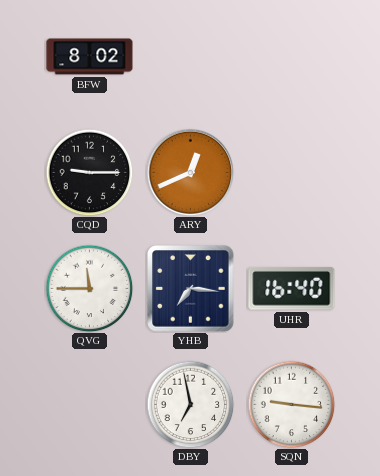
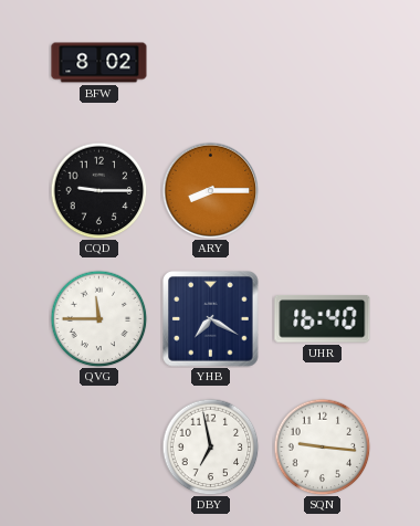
ARY: 12:41 -> 8:15 (210, 190)
YHB: 7:16 -> 7:20 (211, 319)
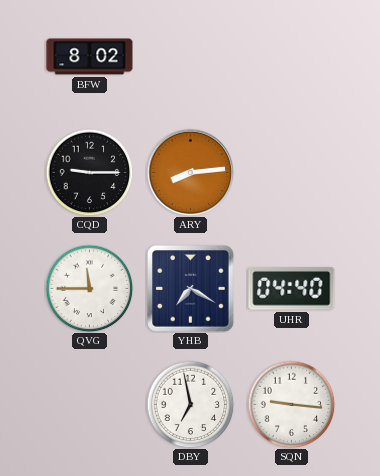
ARY: 8:15 -> 8:14 (190, 172)
UHR: 16:40 -> 04:40 (292, 289)
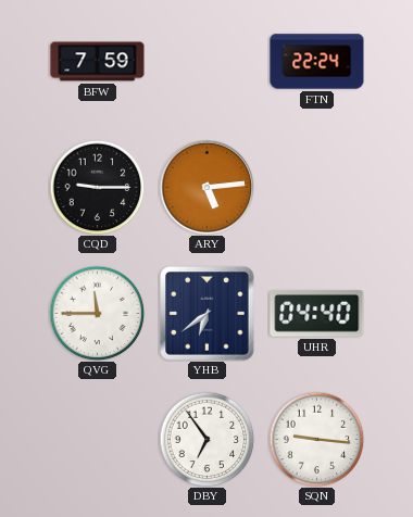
BFW: 8:02 -> 7:59 (98, 62)
FTN: none -> 22:24 (317, 62)
ARY: 8:14 -> 5:14 (206, 187)
YHB: 7:20 -> 6:39 (208, 314)
DBY: 6:58 -> 6:54 (206, 439)
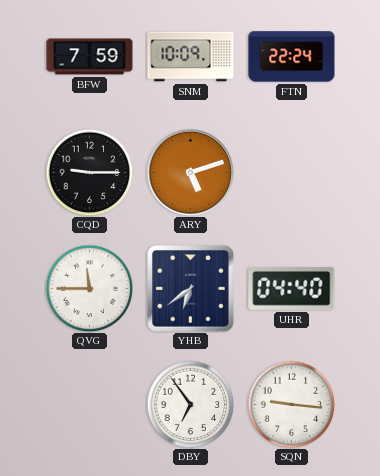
SNM: none -> 10:09 (191, 57)
ARY: 5:14 -> 5:12 (190, 172)
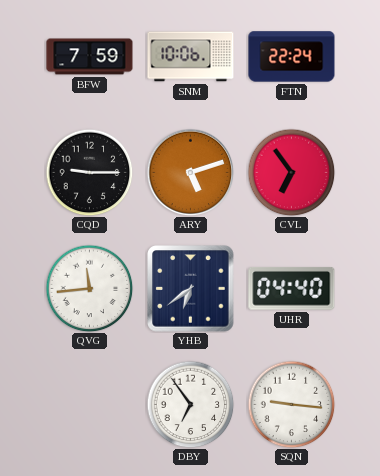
SNM: 10:09 -> 10:06 (191, 57)
CVL: none -> 6:54 (291, 172)
QVG: 11:45 -> 11:44 (89, 288)
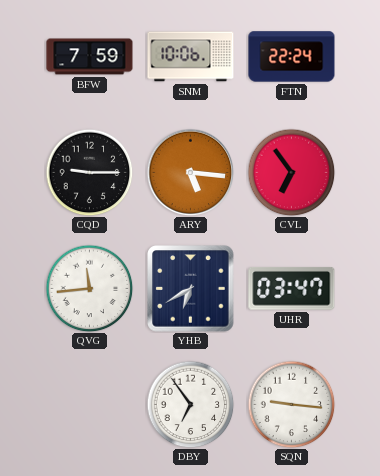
ARY: 5:12 -> 5:16 (190, 172)
YHB: 6:39 -> 6:40 (191, 289)
UHR: 04:40 -> 03:47 (292, 289)
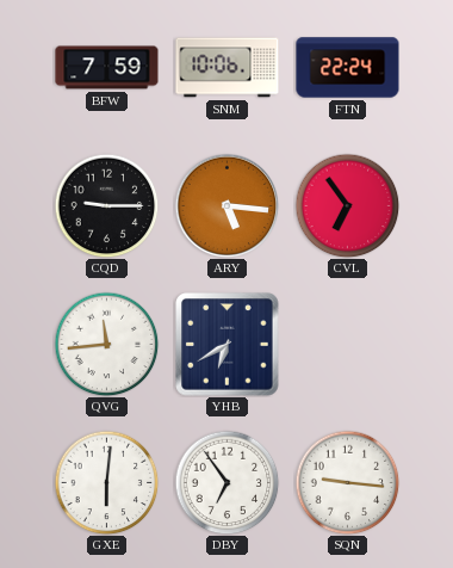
UHR: 03:47 -> none (292, 289)
GXE: none -> 6:01 (106, 482)
